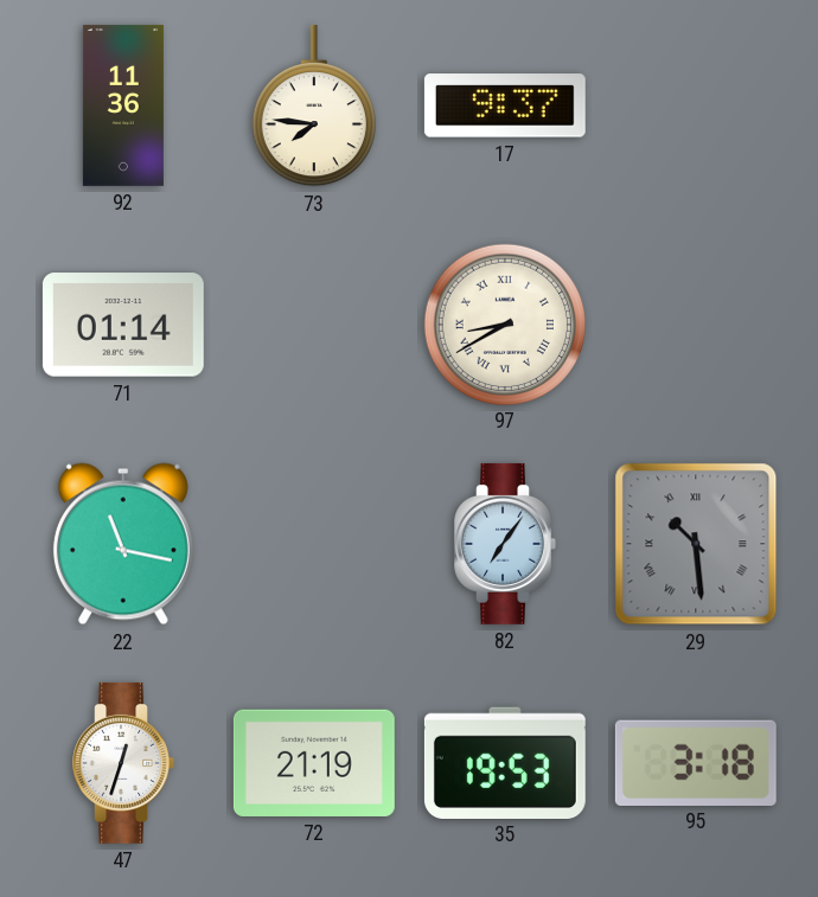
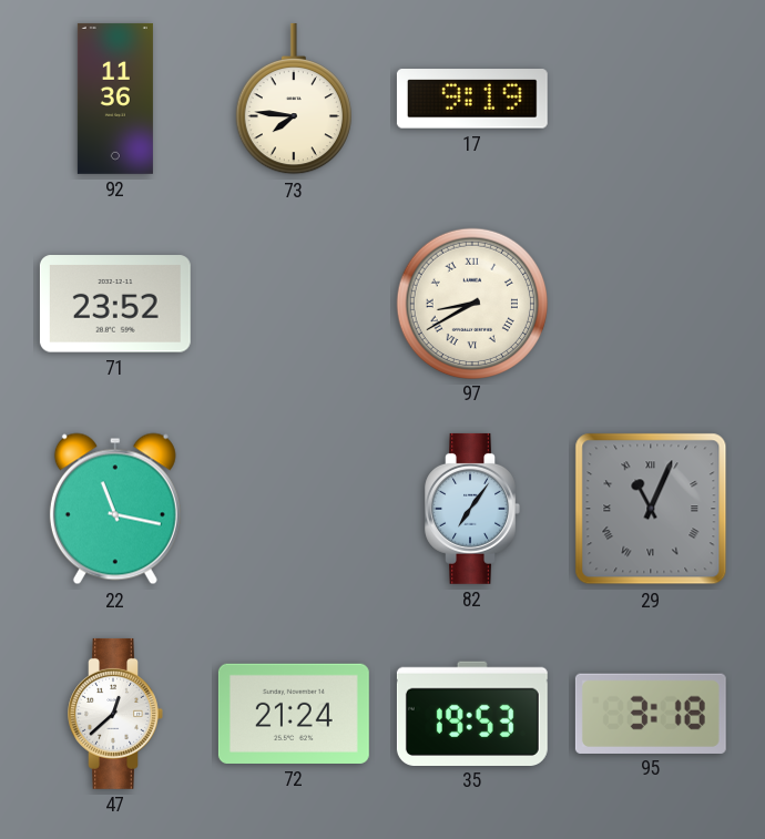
17: 9:37 -> 9:19 (472, 99)
71: 01:14 -> 23:52 (115, 304)
29: 10:29 -> 11:04 (651, 509)
47: 12:33 -> 12:38 (115, 714)
72: 21:19 -> 21:24 (294, 714)
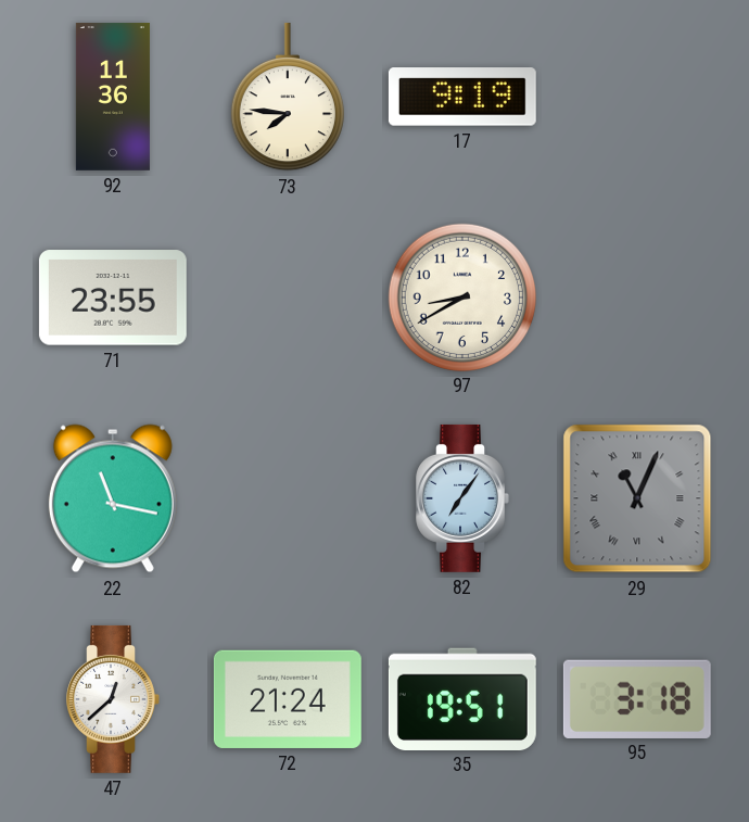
71: 23:52 -> 23:55 (113, 298)
97 numerals: Roman -> Arabic (461, 296)
35: 19:53 -> 19:51 (462, 698)
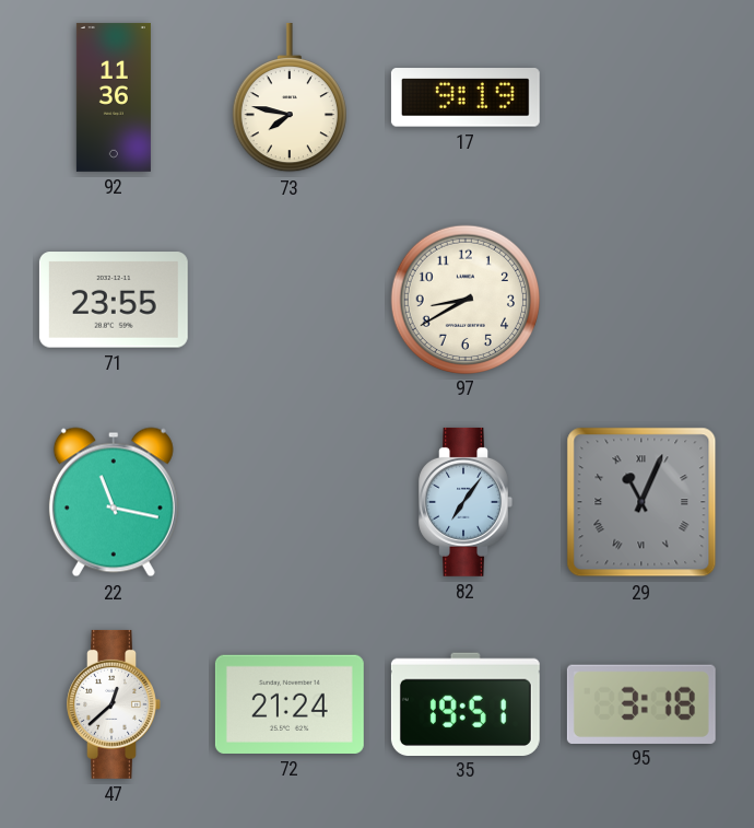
73: 7:46 -> 7:47 (290, 97)
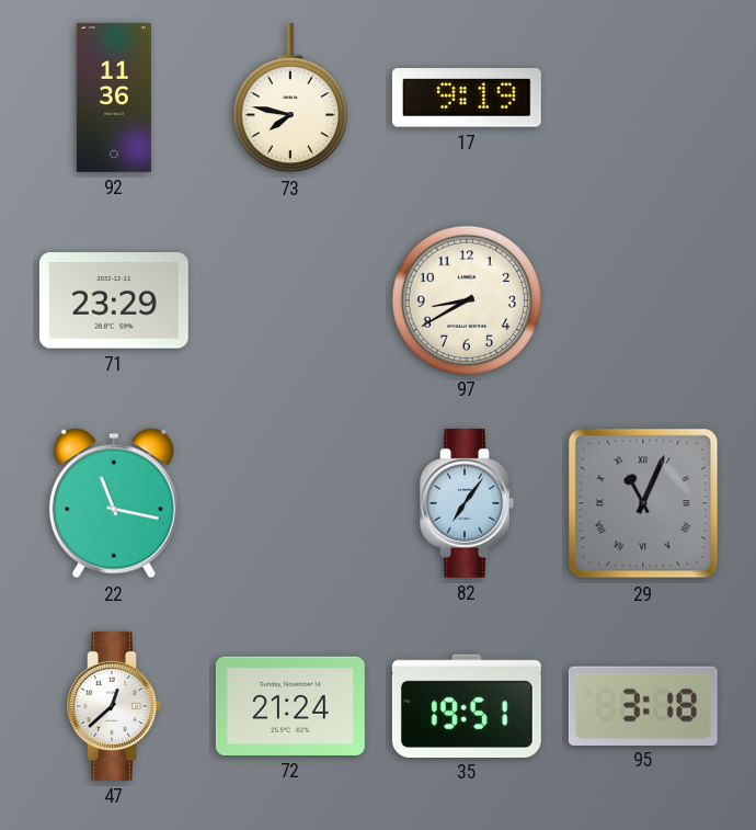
71: 23:55 -> 23:29 (114, 300)
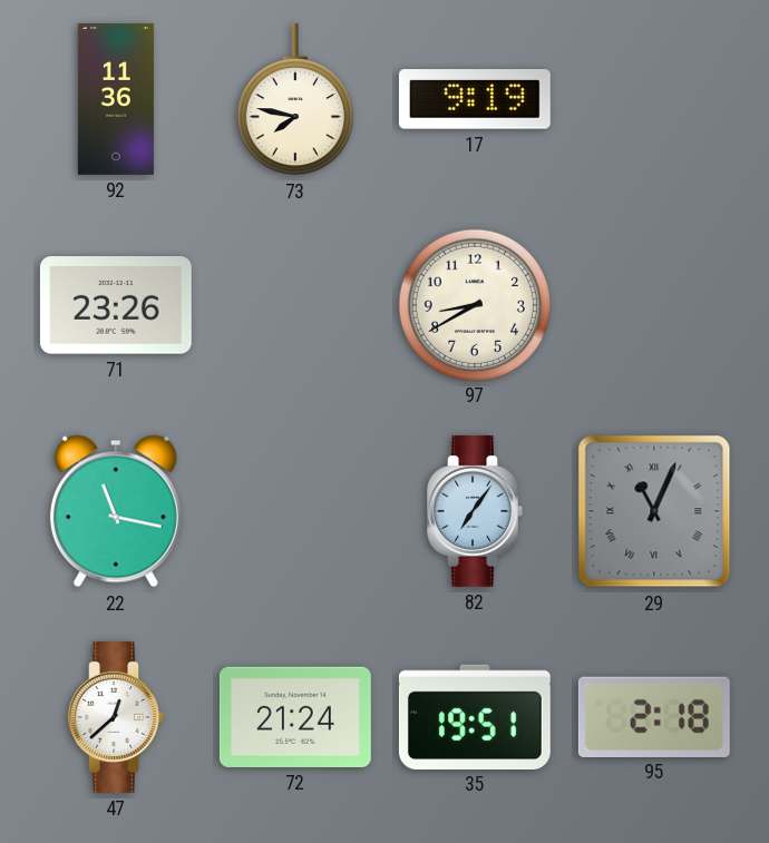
71: 23:29 -> 23:26 (116, 305)
95: 3:18 -> 2:18 (654, 716)
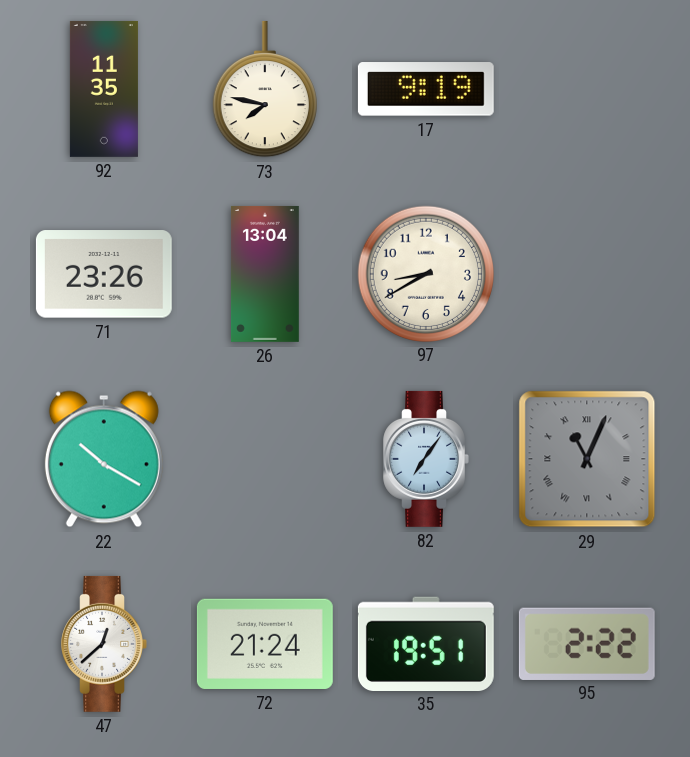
92: 11:36 -> 11:35 (104, 89)
26: none -> 13:04 (265, 274)
22: 11:17 -> 10:20 (104, 459)
95: 2:18 -> 2:22 (587, 643)
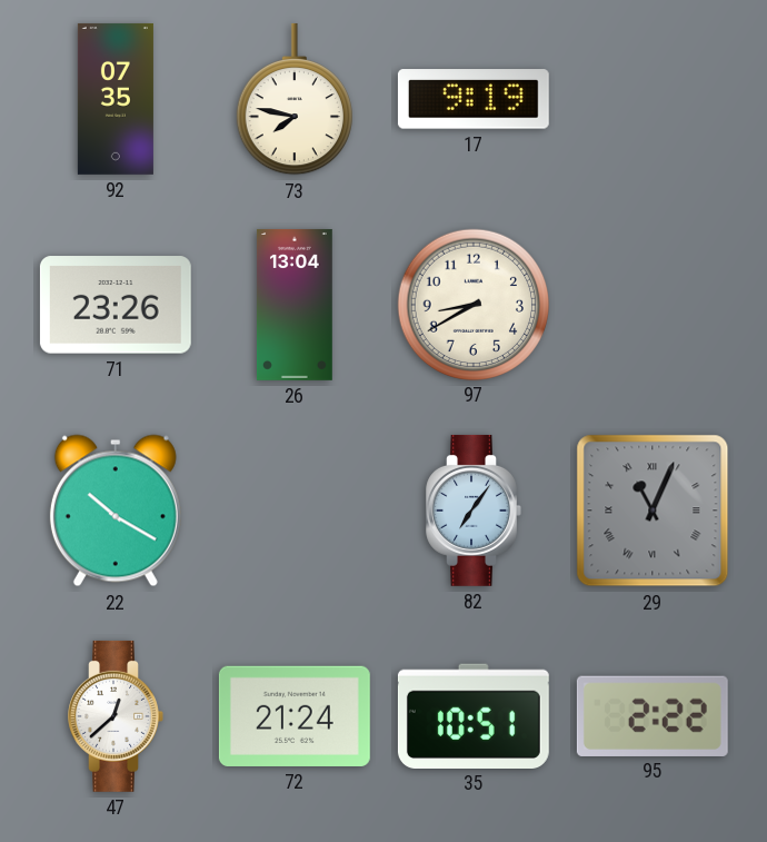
92: 11:35 -> 07:35 (116, 99)
35: 19:51 -> 10:51 (474, 715)
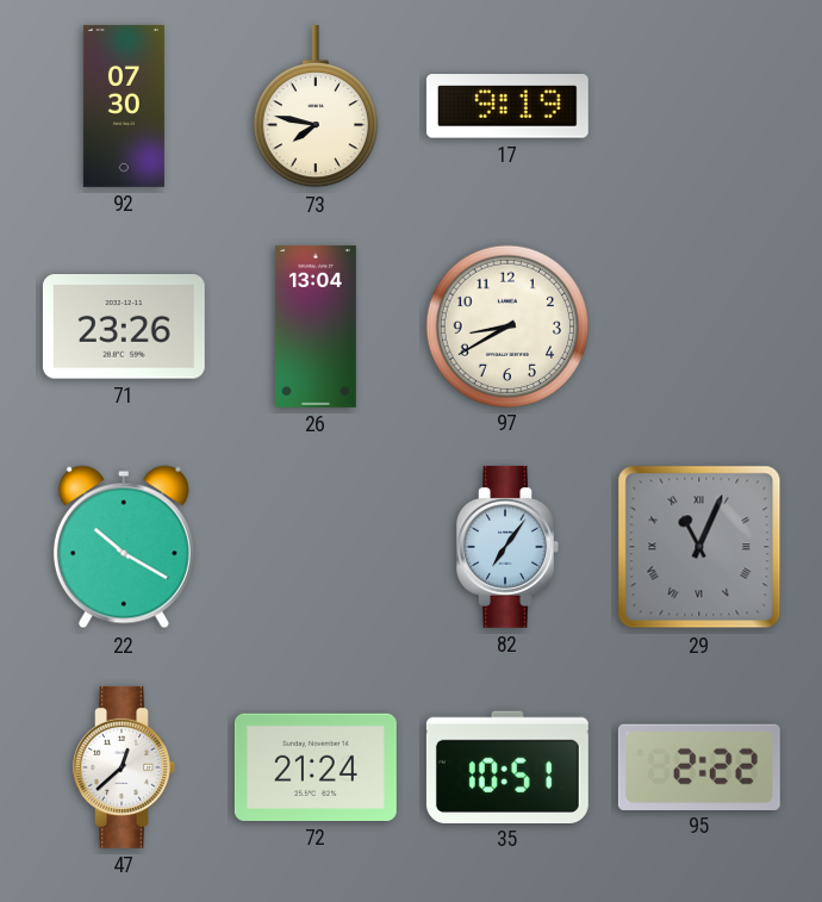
92: 07:35 -> 07:30 (124, 106)
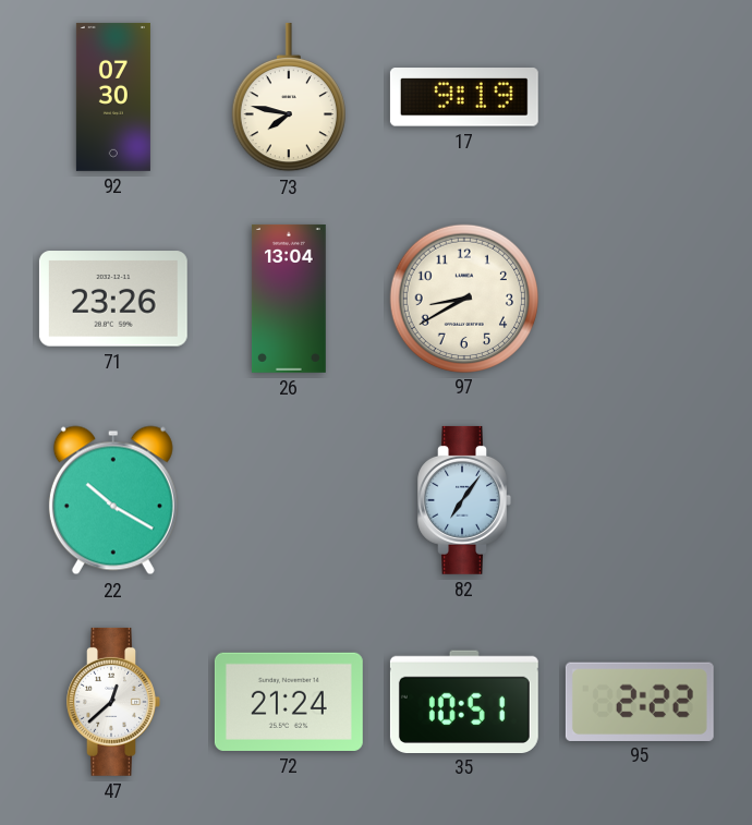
29: 11:04 -> none (699, 547)
